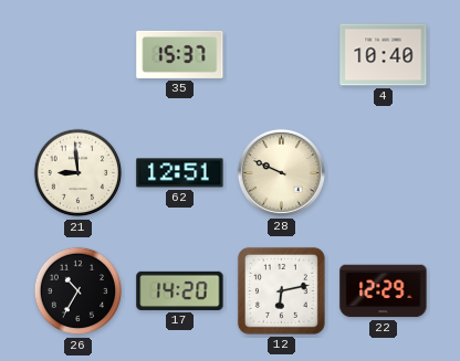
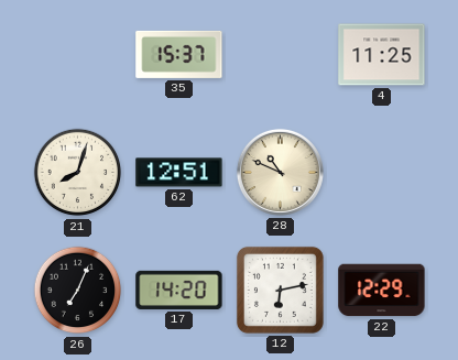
4: 10:40 -> 11:25 (382, 55)
21: 8:59 -> 8:03 (78, 173)
28: 9:49 -> 10:49 (280, 172)
26: 10:35 -> 7:04 (78, 291)
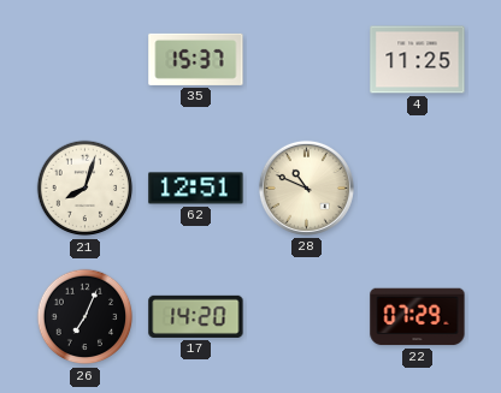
12: 6:13 -> none (280, 290)
22: 12:29 -> 07:29 (418, 317)
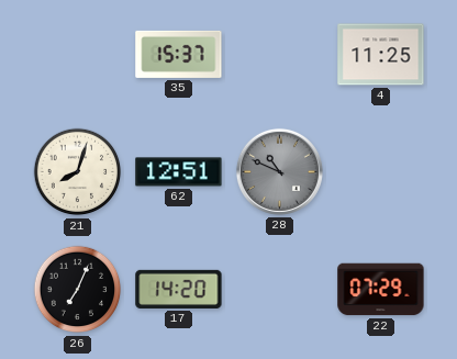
28 dial: cream -> grey (279, 171)
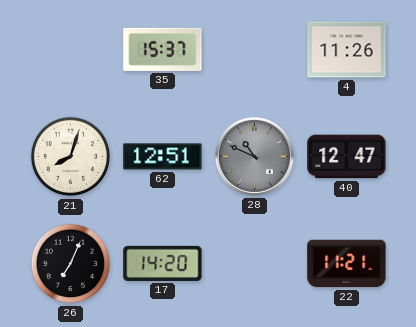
4: 11:25 -> 11:26 (347, 50)
40: none -> 12:47 (347, 157)
22: 07:29 -> 11:21 (347, 264)
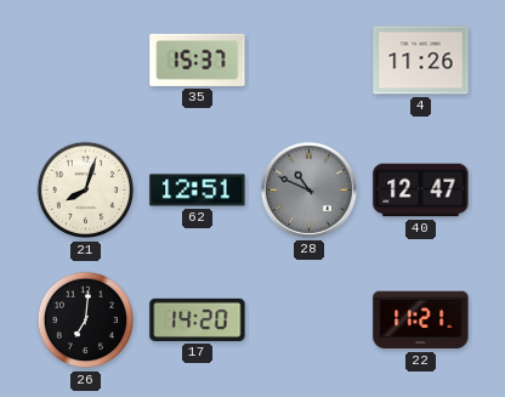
26: 7:04 -> 7:01 (86, 321)
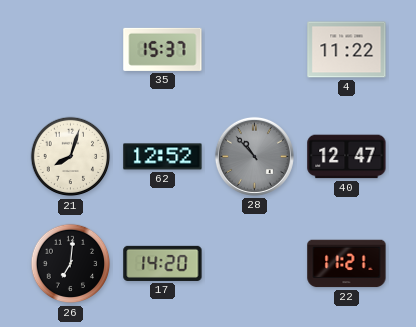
4: 11:26 -> 11:22 (347, 50)
62: 12:51 -> 12:52 (163, 157)
28: 10:49 -> 10:53 (254, 156)
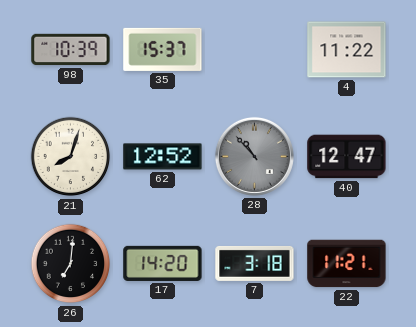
98: none -> 10:39 (71, 50)
7: none -> 3:18 (255, 263)
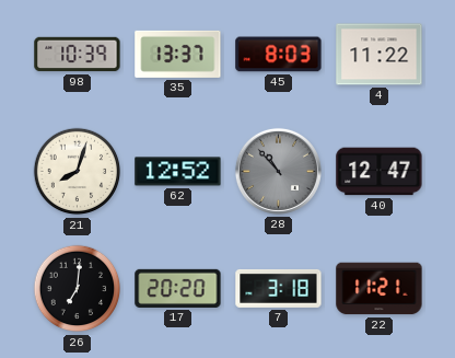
35: 15:37 -> 13:37 (178, 54)
45: none -> 8:03 (279, 55)
17: 14:20 -> 20:20 (178, 288)
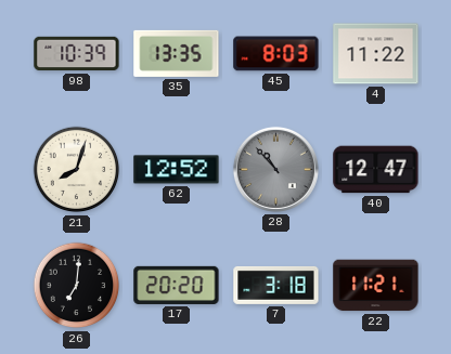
35: 13:37 -> 13:35 (177, 53)
